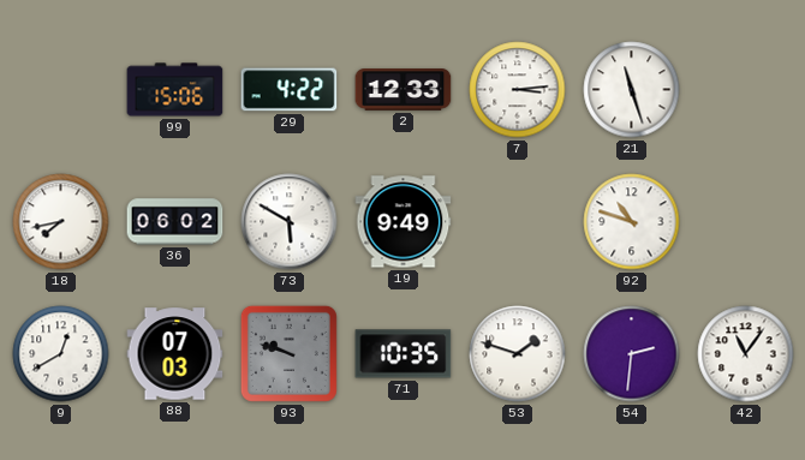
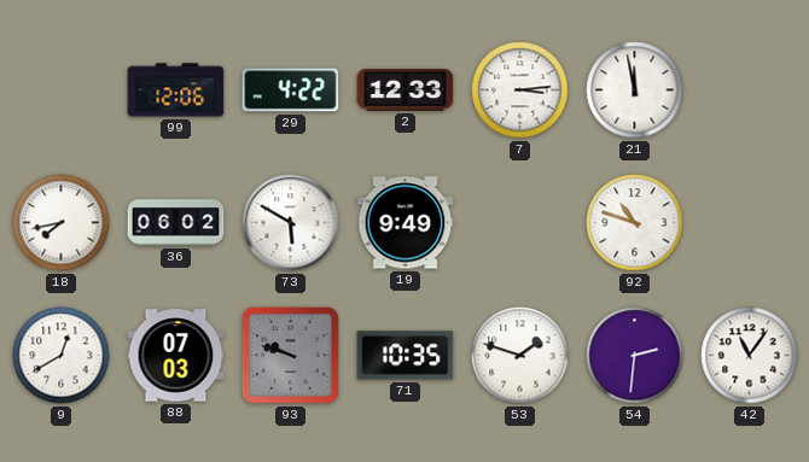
99: 15:06 -> 12:06 (176, 90)
21: 11:27 -> 11:58 (635, 90)
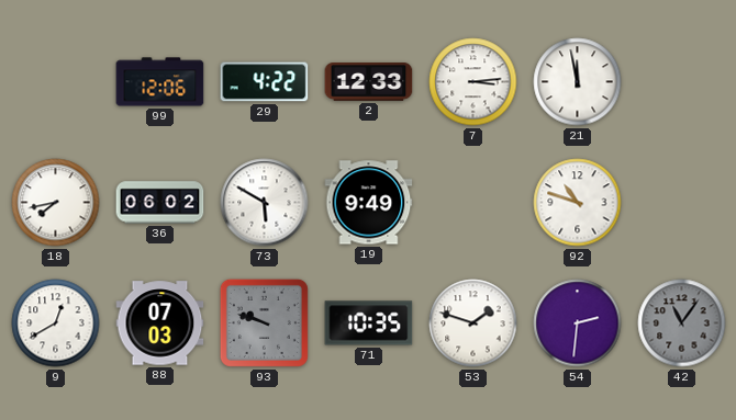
42 dial: white -> grey (682, 323)
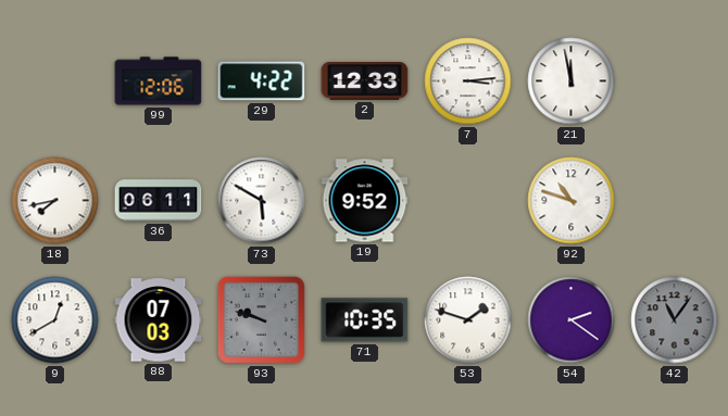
36: 06:02 -> 06:11 (159, 201)
19: 9:49 -> 9:52 (365, 201)
54: 2:31 -> 2:21 (572, 320)
